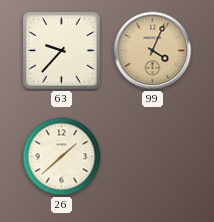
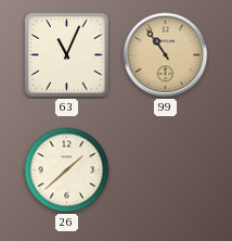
63: 9:37 -> 11:04 (67, 55)
99: 4:04 -> 10:54 (166, 55)
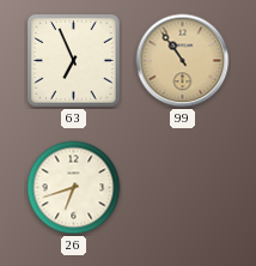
63: 11:04 -> 6:56 (74, 61)
26: 1:38 -> 6:42 (74, 188)
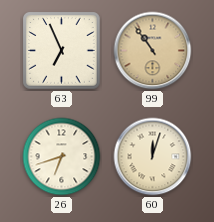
60: none -> 12:03 (153, 157)
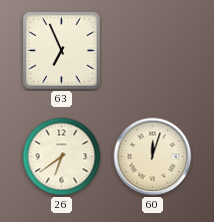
99: 10:54 -> none (153, 51)
26: 6:42 -> 6:39 (62, 157)
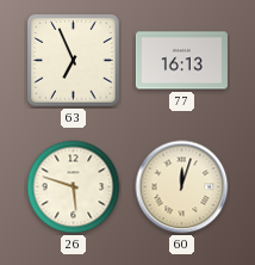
77: none -> 16:13 (181, 61)
26: 6:39 -> 5:48 (74, 187)
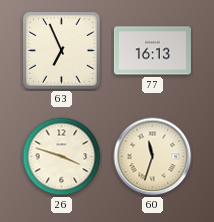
26: 5:48 -> 3:48 (62, 157)
60: 12:03 -> 11:33 (153, 157)
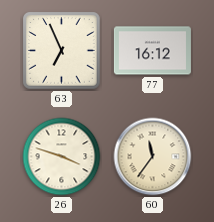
77: 16:13 -> 16:12 (152, 51)
60: 11:33 -> 11:36 (153, 157)
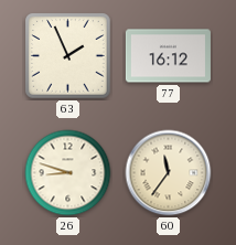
63: 6:56 -> 1:56 (68, 56)
26: 3:48 -> 8:48 (68, 173)
